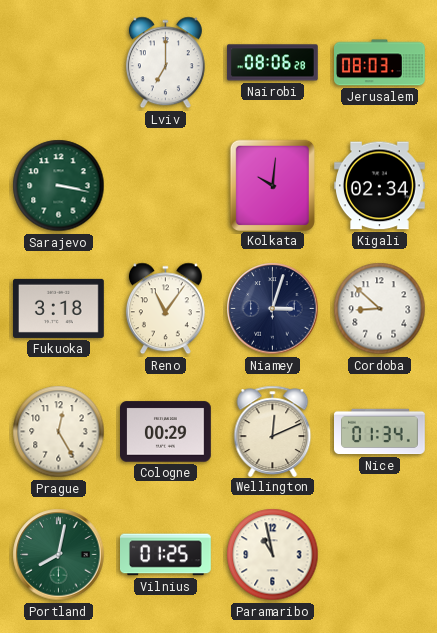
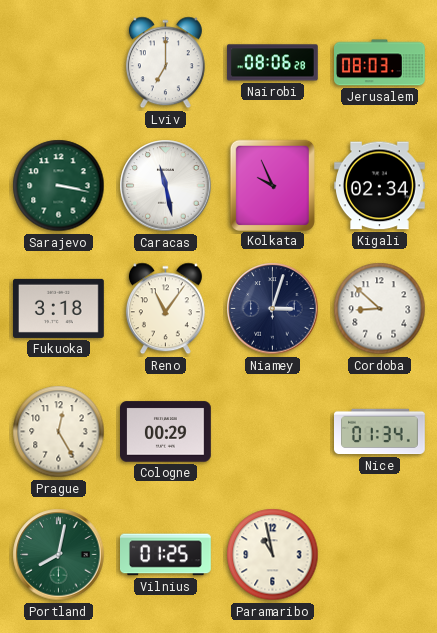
Caracas: none -> 11:28 (166, 186)
Kolkata: 10:01 -> 9:56 (272, 185)
Wellington: 12:11 -> none (273, 431)
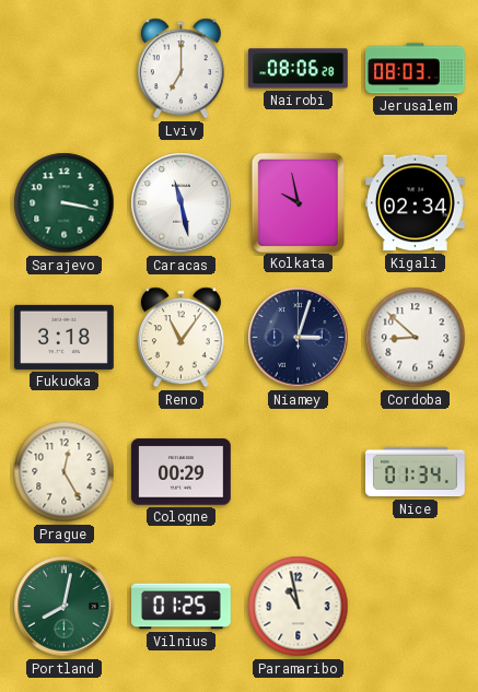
Kolkata: 9:56 -> 9:58 (298, 202)
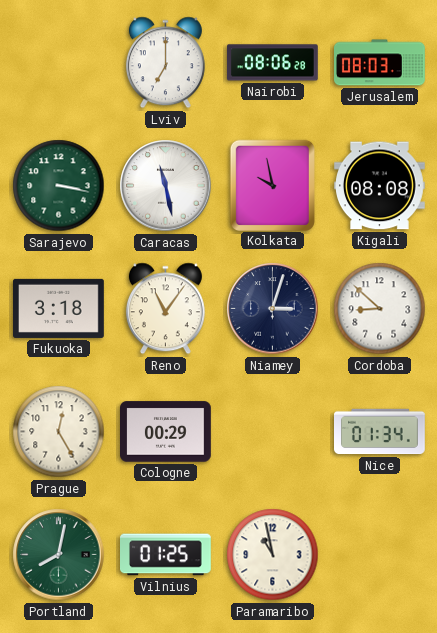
Kigali: 02:34 -> 08:08 (380, 186)
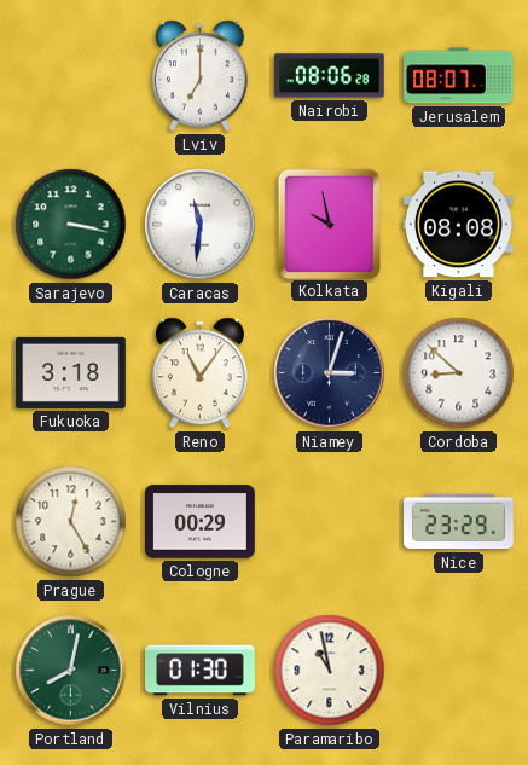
Jerusalem: 08:03 -> 08:07 (459, 76)
Caracas: 11:28 -> 11:31 (201, 225)
Nice: 01:34 -> 23:29 (459, 522)
Vilnius: 01:25 -> 01:30 (201, 671)
